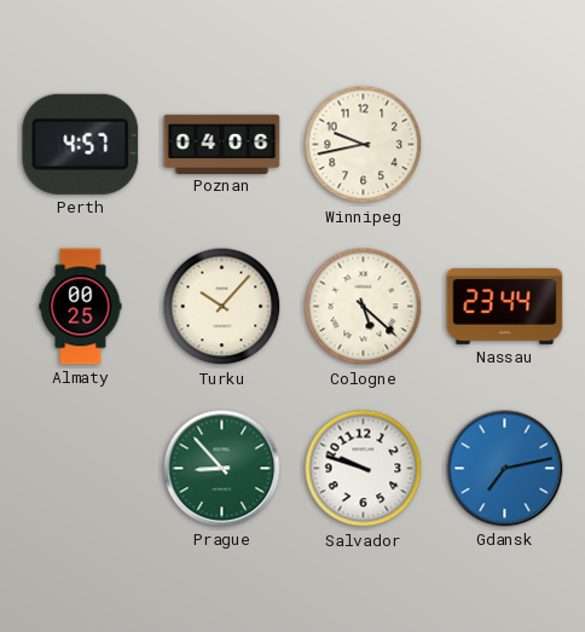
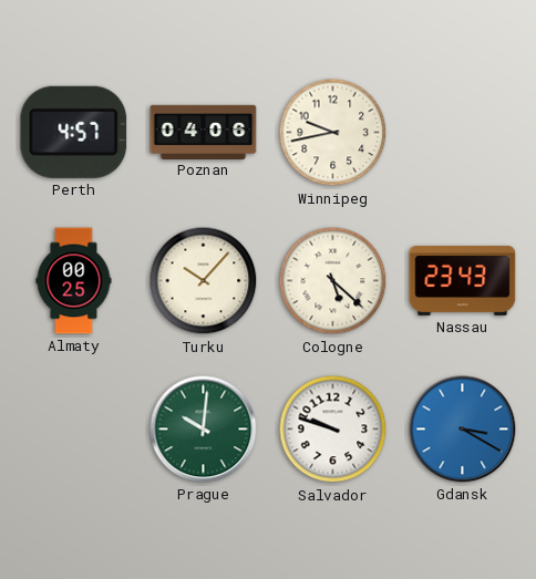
Nassau: 23:44 -> 23:43 (463, 280)
Prague: 8:53 -> 10:01 (204, 430)
Gdansk: 7:13 -> 3:20 (463, 430)
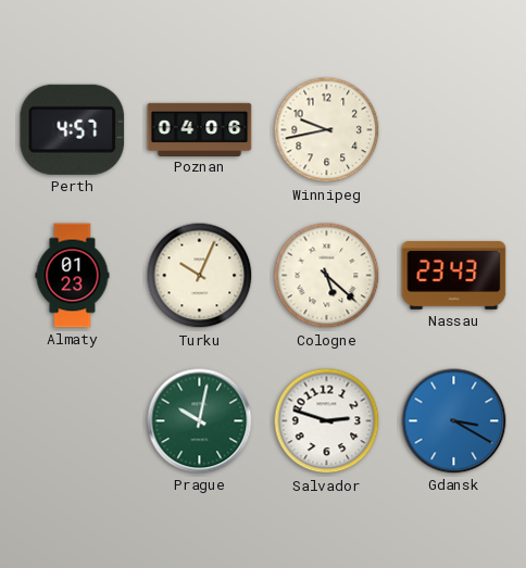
Almaty: 00:25 -> 01:23 (73, 276)
Turku: 10:07 -> 10:04 (200, 276)
Prague: 10:01 -> 10:02 (200, 421)
Salvador: 9:48 -> 2:48 (327, 421)
